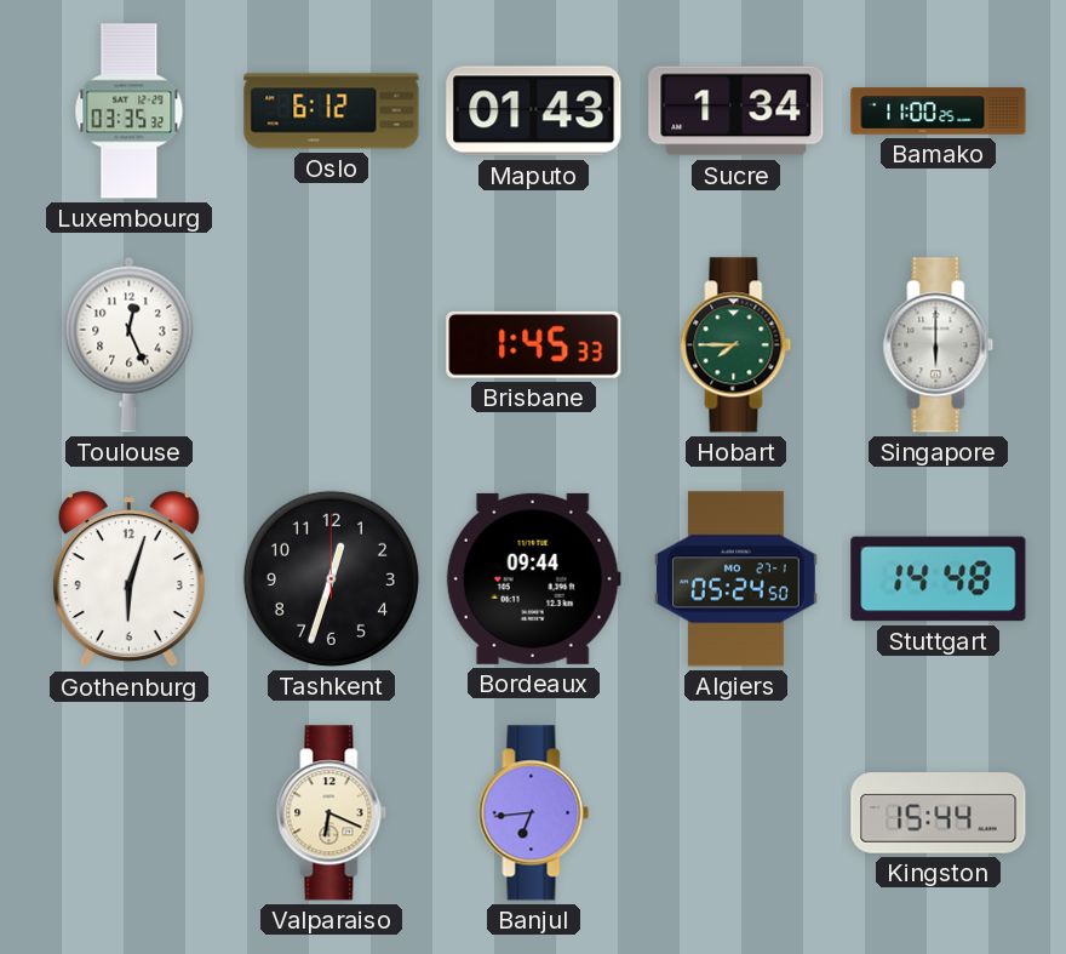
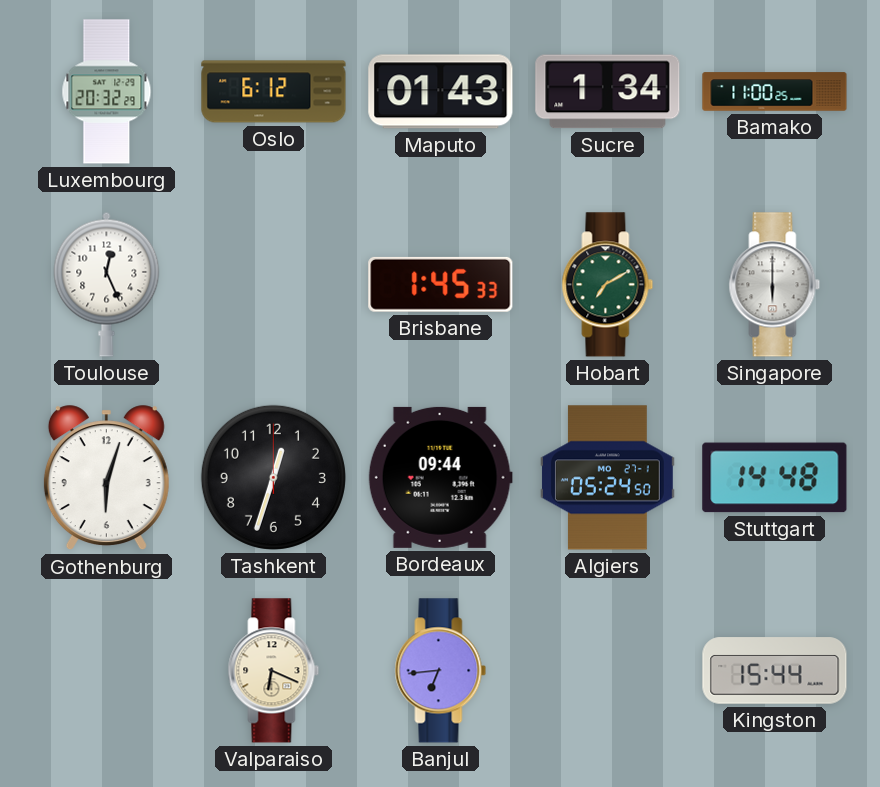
Luxembourg: 03:35 -> 20:32 (107, 92)
Hobart: 7:45 -> 7:10 (608, 285)
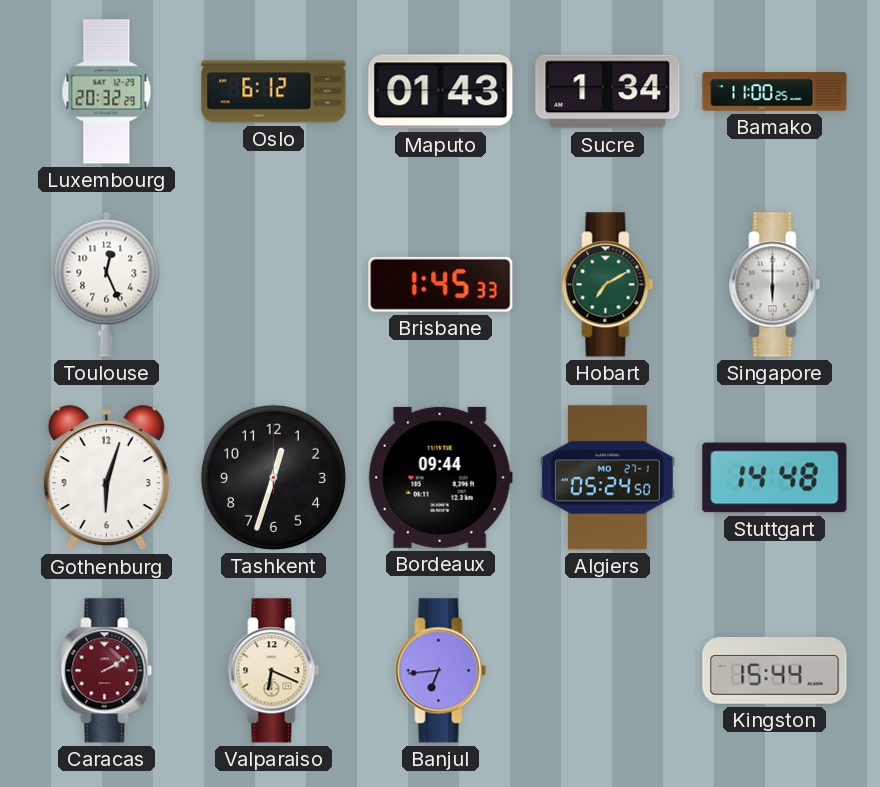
Caracas: none -> 2:10 (107, 671)
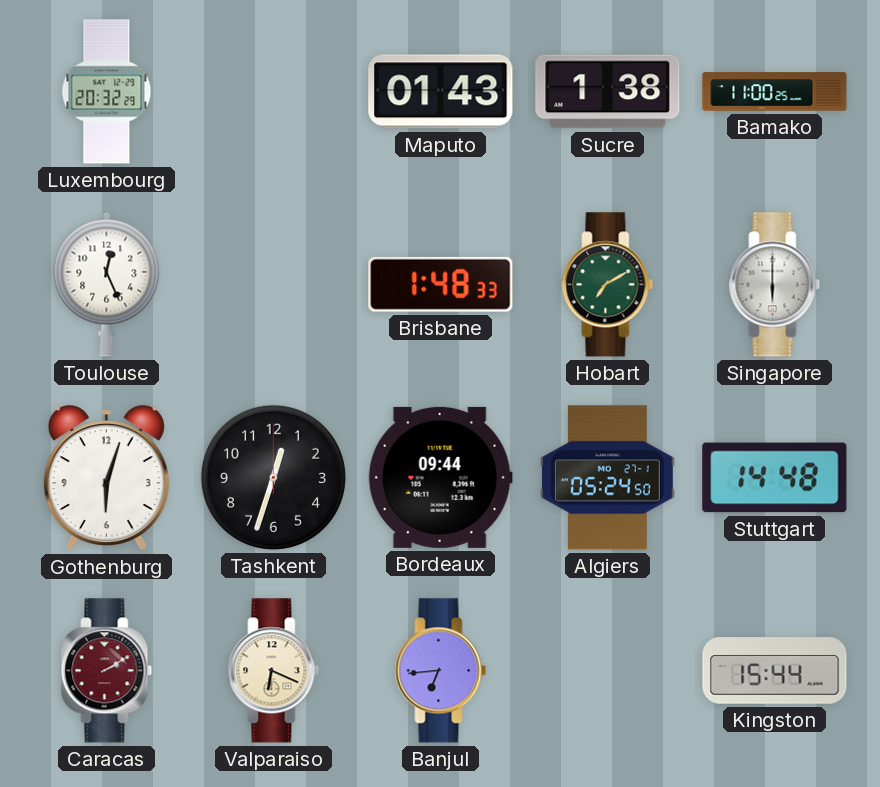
Oslo: 6:12 -> none (274, 92)
Sucre: 1:34 -> 1:38 (608, 92)
Brisbane: 1:45 -> 1:48 (441, 284)
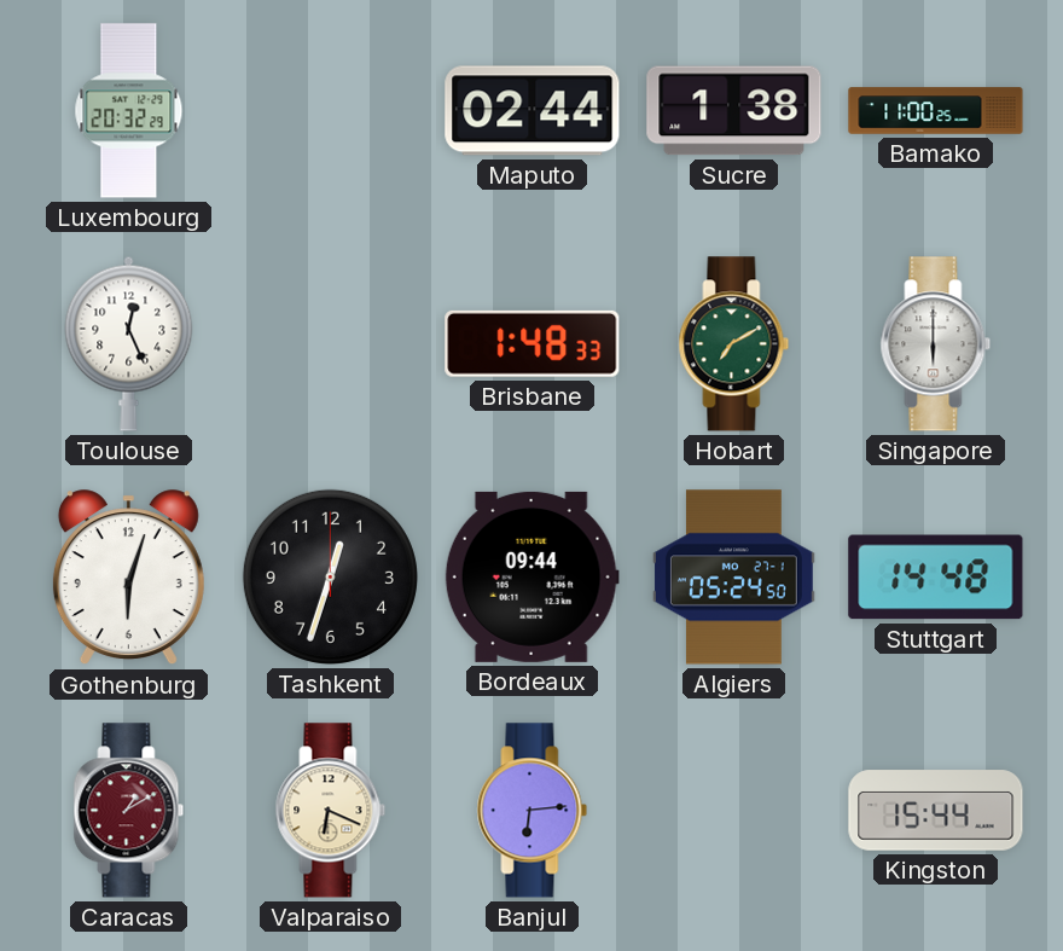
Maputo: 01:43 -> 02:44 (533, 111)
Caracas: 2:10 -> 1:10 (129, 811)
Banjul: 6:44 -> 6:14 (533, 811)
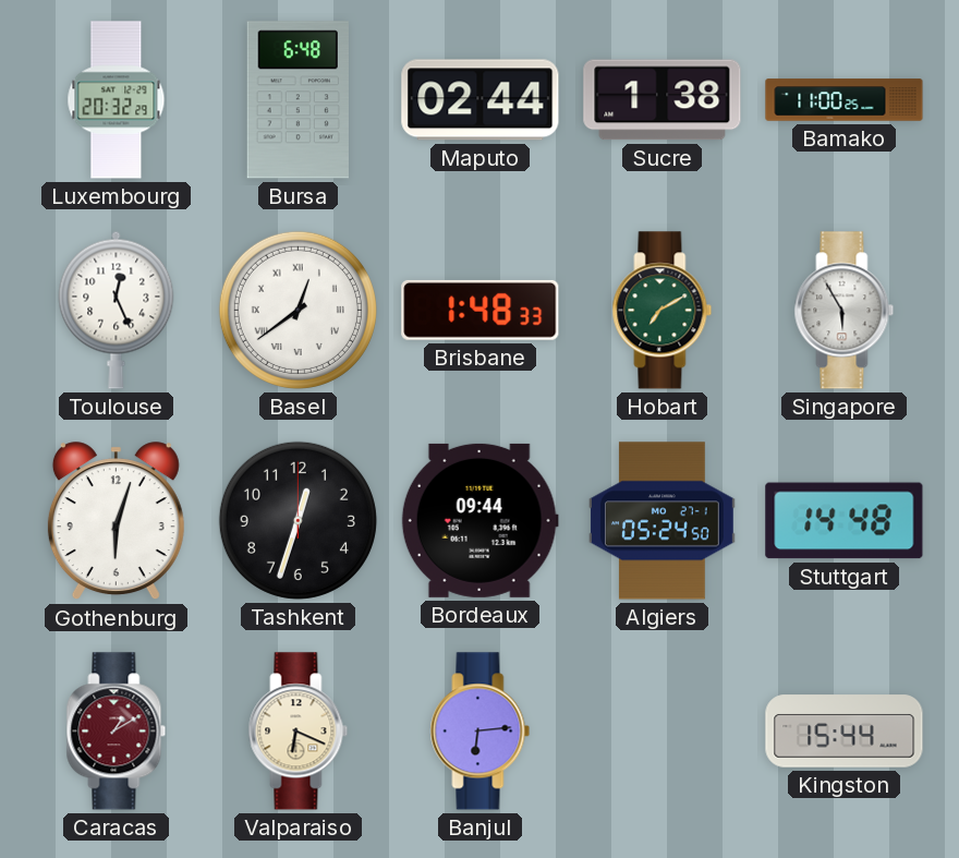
Bursa: none -> 6:48 (298, 100)
Basel: none -> 12:39 (298, 310)
Singapore: 6:00 -> 5:55 (845, 311)
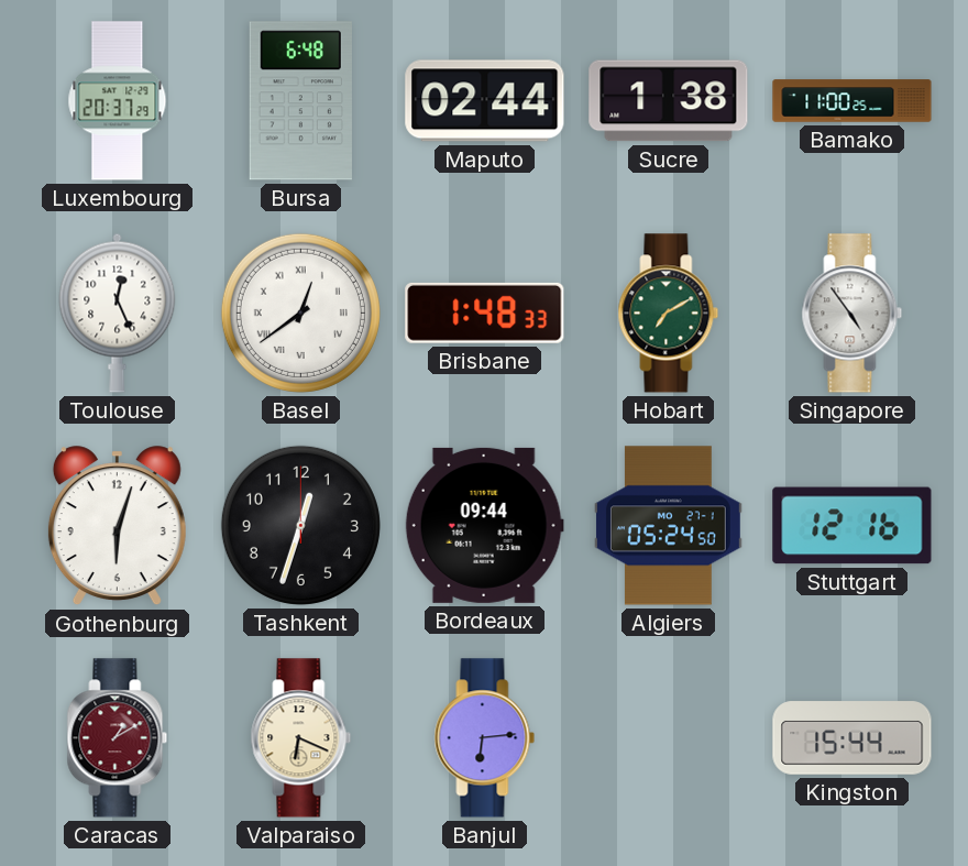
Luxembourg: 20:32 -> 20:37 (118, 101)
Singapore: 5:55 -> 4:54 (853, 314)
Stuttgart: 14:48 -> 12:16 (853, 526)
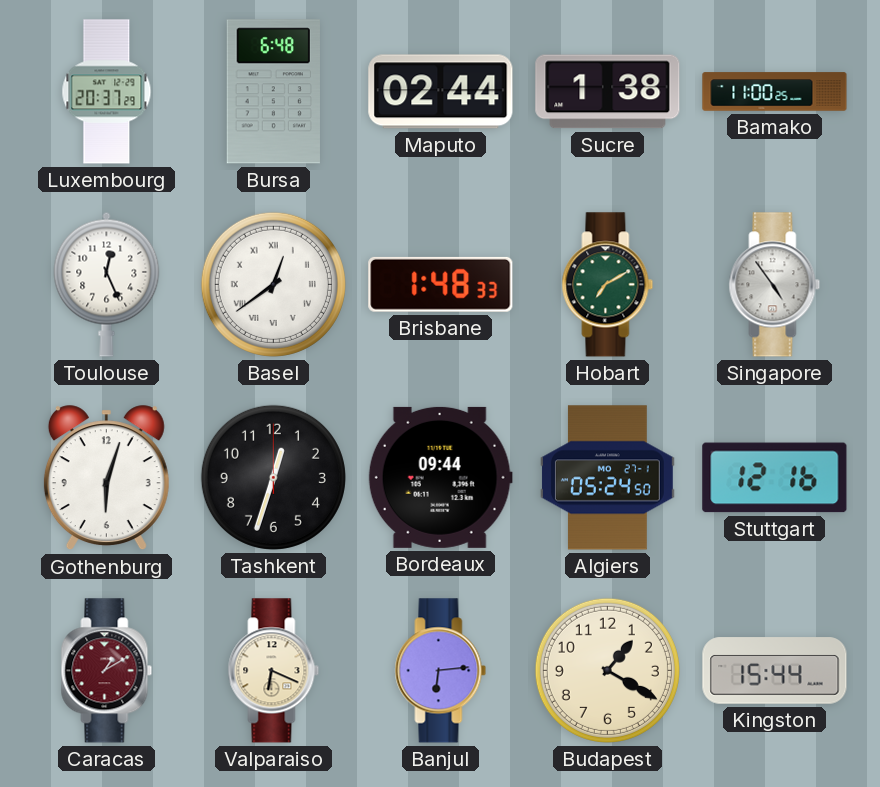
Budapest: none -> 1:20 (607, 670)
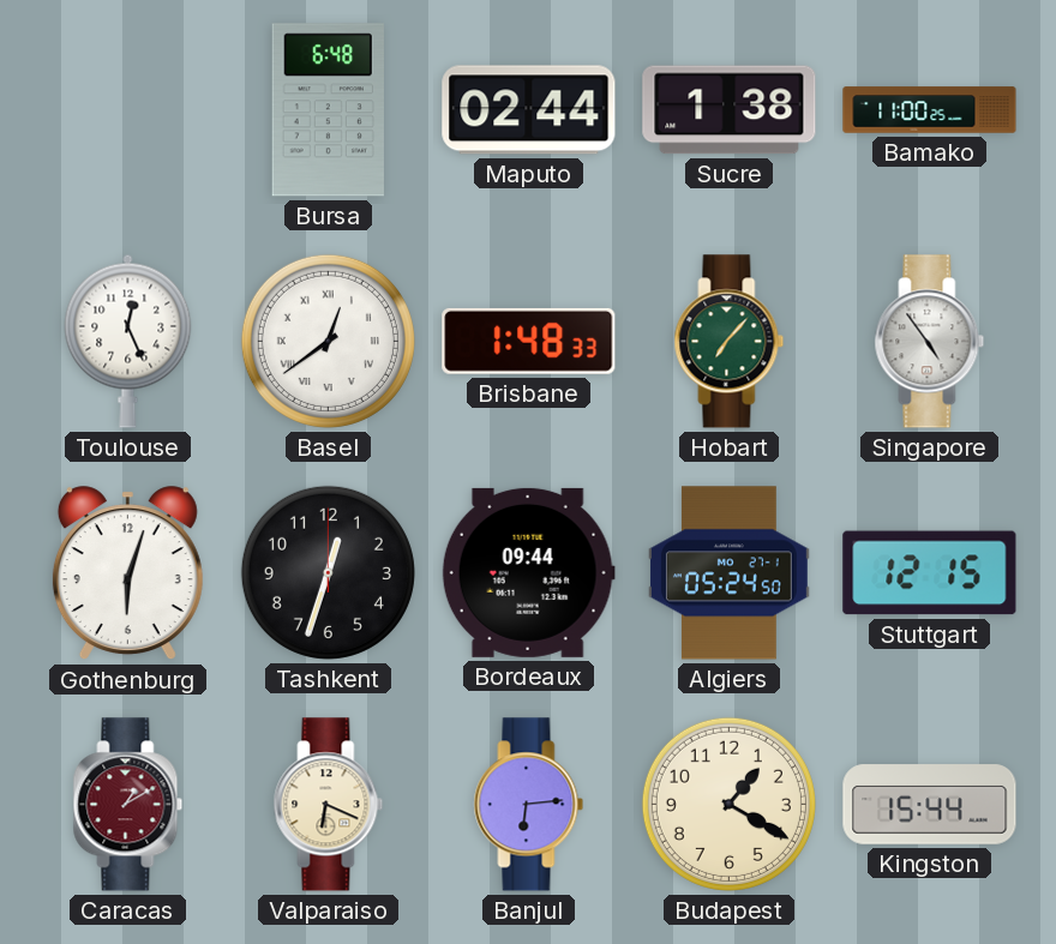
Luxembourg: 20:37 -> none (107, 92)
Hobart: 7:10 -> 7:07 (730, 342)
Stuttgart: 12:16 -> 12:15 (930, 573)
